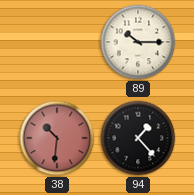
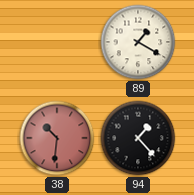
89: 10:15 -> 1:20 (138, 42)
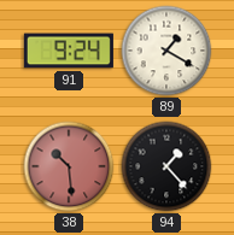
91: none -> 9:24 (69, 51)
38: 10:31 -> 10:29 (69, 166)
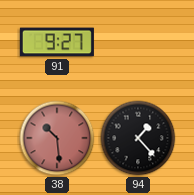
91: 9:24 -> 9:27 (57, 42)
89: 1:20 -> none (166, 51)
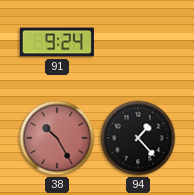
91: 9:27 -> 9:24 (57, 42)
38: 10:29 -> 10:25 (57, 138)
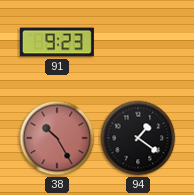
91: 9:24 -> 9:23 (57, 42)
94: 1:23 -> 1:21 (138, 138)
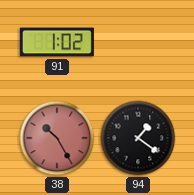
91: 9:23 -> 1:02 (57, 42)
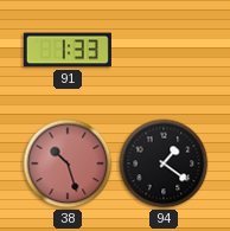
91: 1:02 -> 1:33 (68, 50)
38: 10:25 -> 10:27 (68, 163)
